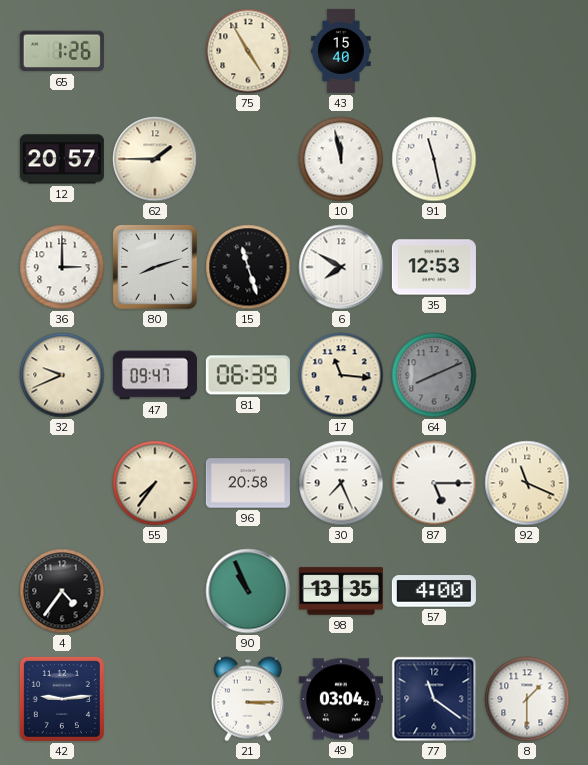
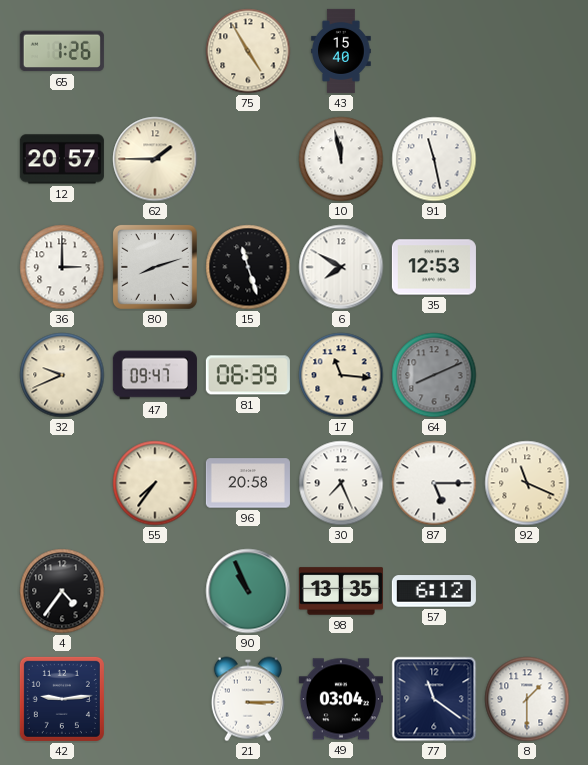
57: 4:00 -> 6:12 (434, 591)
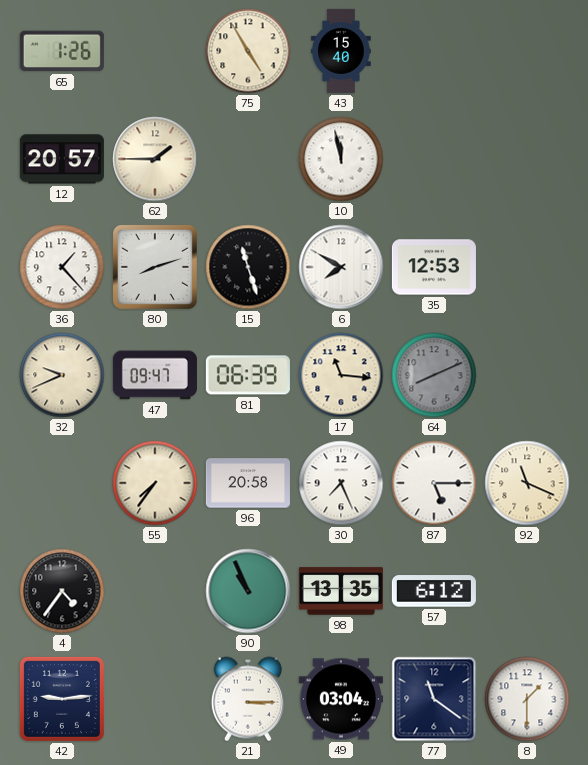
91: 11:28 -> none (434, 159)
36: 3:00 -> 1:23 (62, 267)
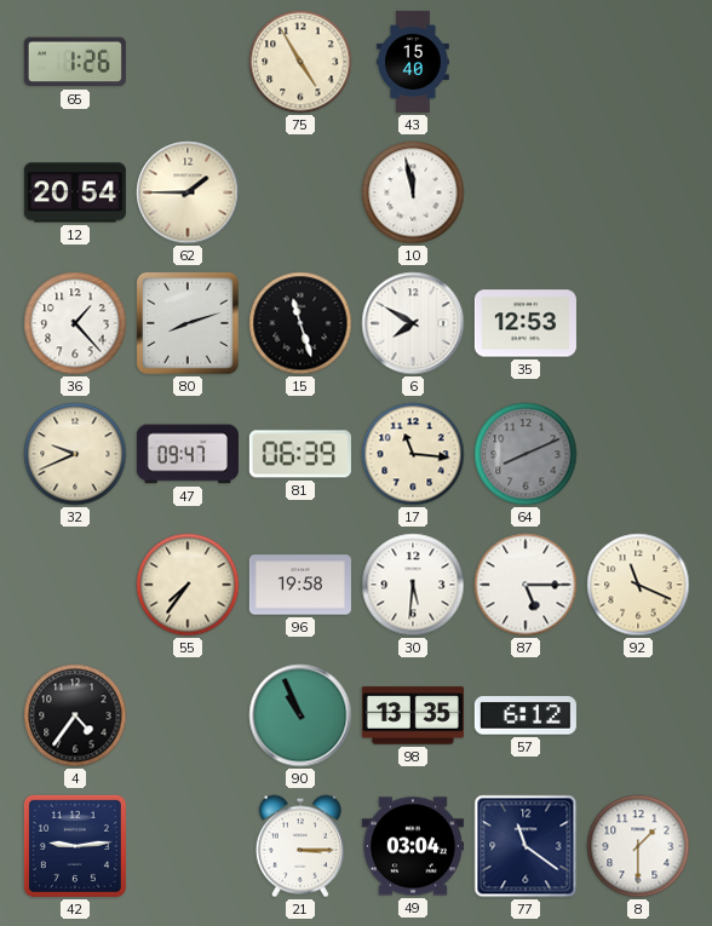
12: 20:57 -> 20:54 (75, 192)
96: 20:58 -> 19:58 (300, 585)
30: 7:26 -> 5:31 (413, 585)
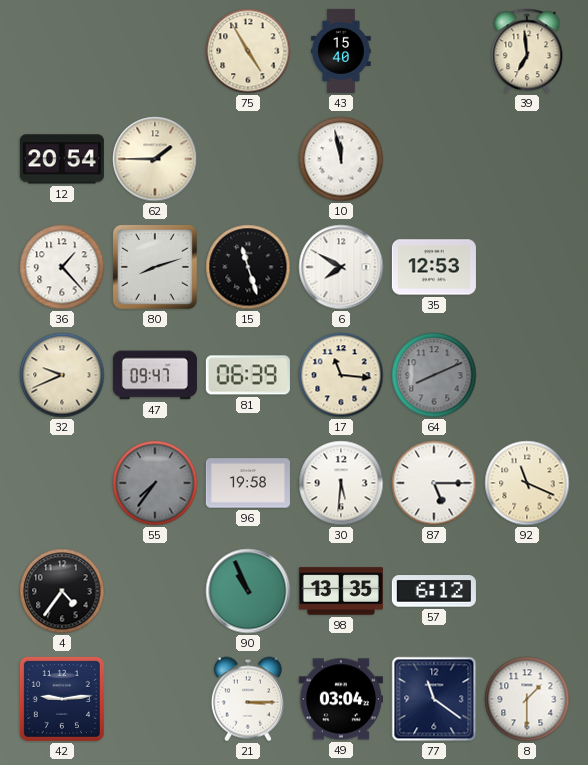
65: 1:26 -> none (75, 62)
39: none -> 6:59 (527, 51)
55 dial: cream -> grey (155, 483)
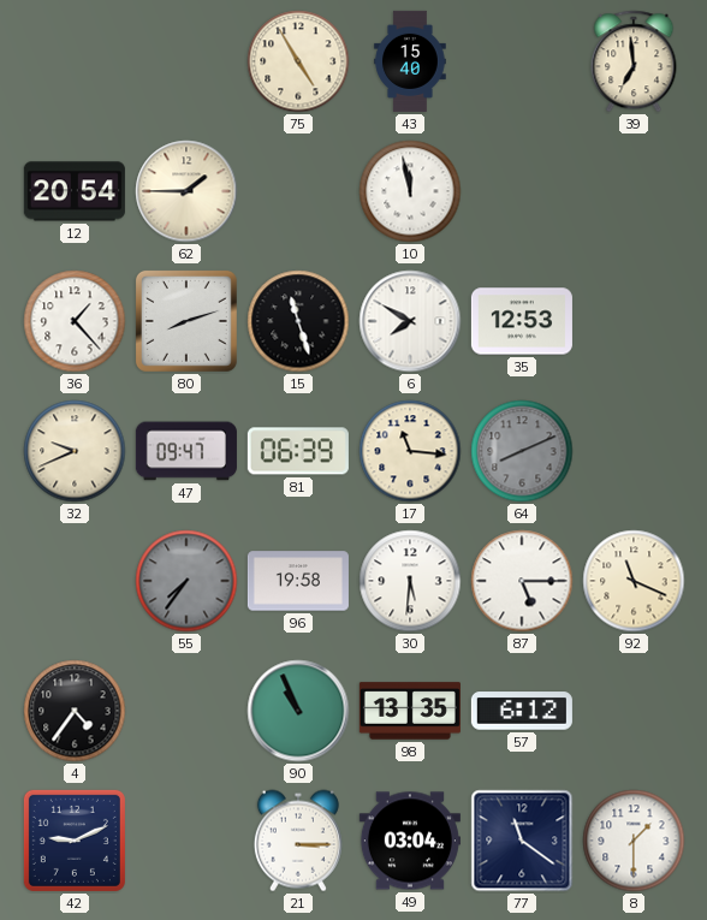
42: 9:14 -> 9:11 (75, 841)
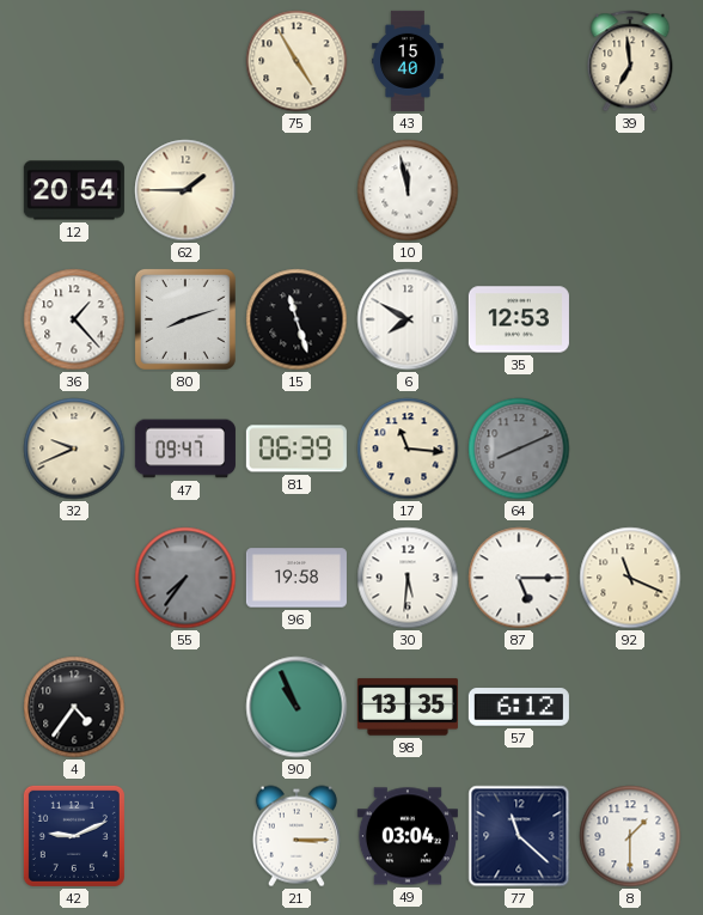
77: 11:21 -> 11:22 (519, 836)
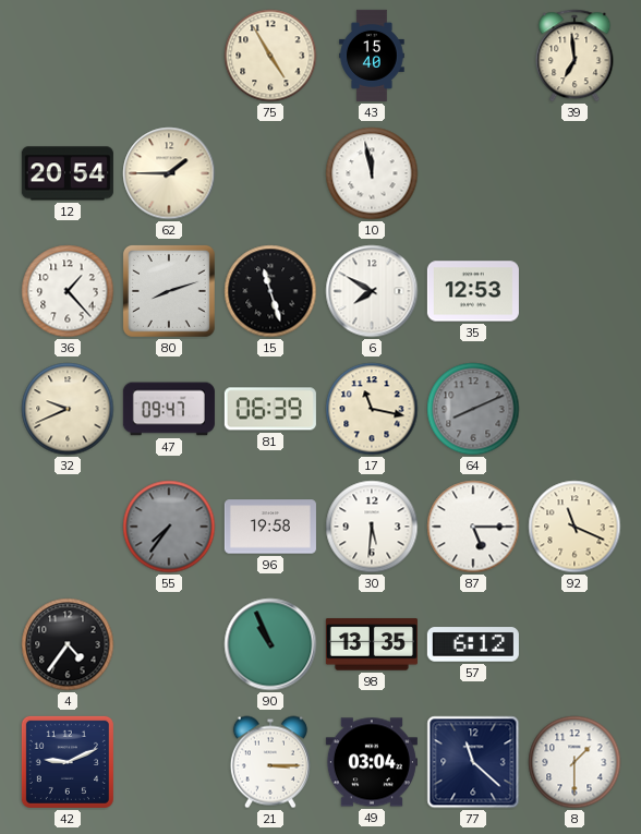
17: 11:16 -> 11:17 (372, 409)
